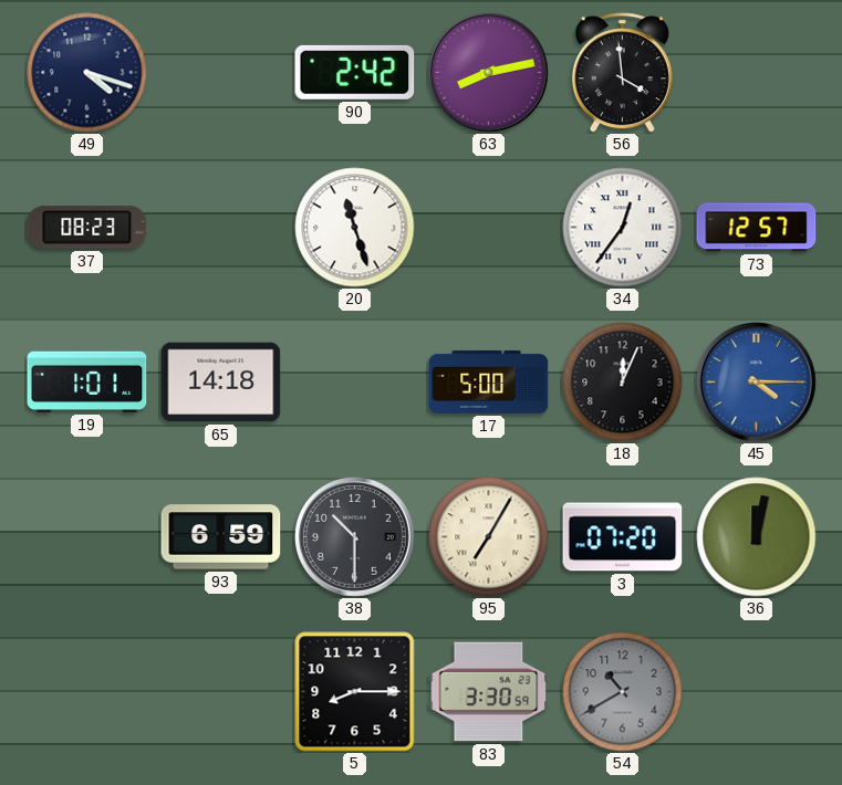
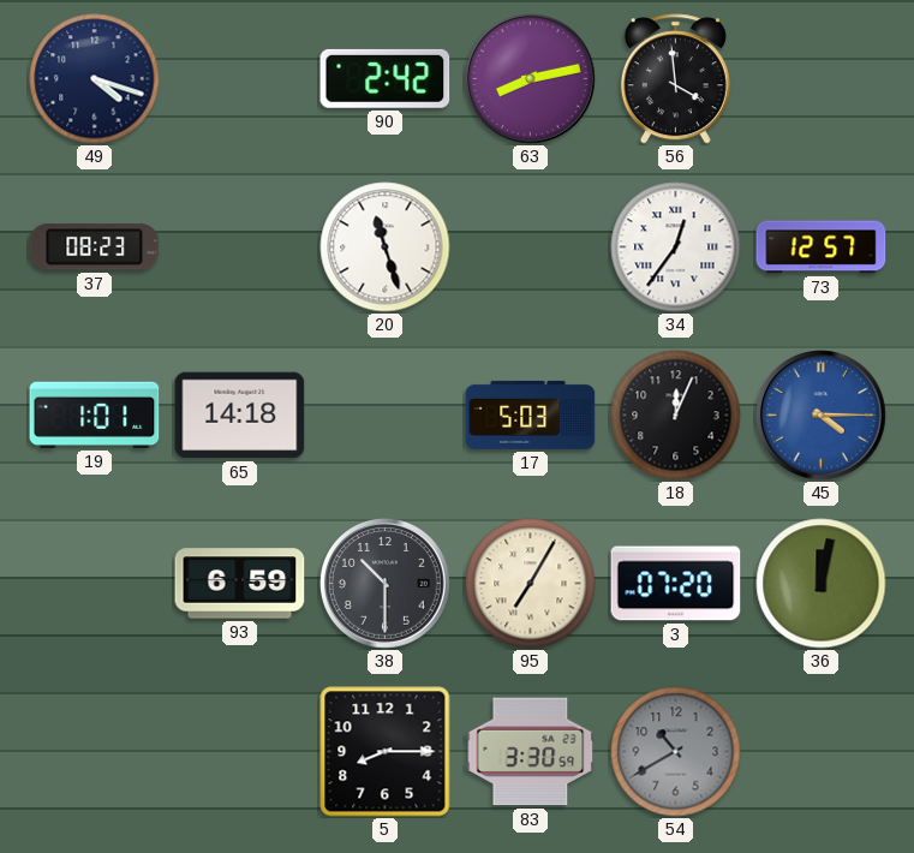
17: 5:00 -> 5:03 (531, 414)
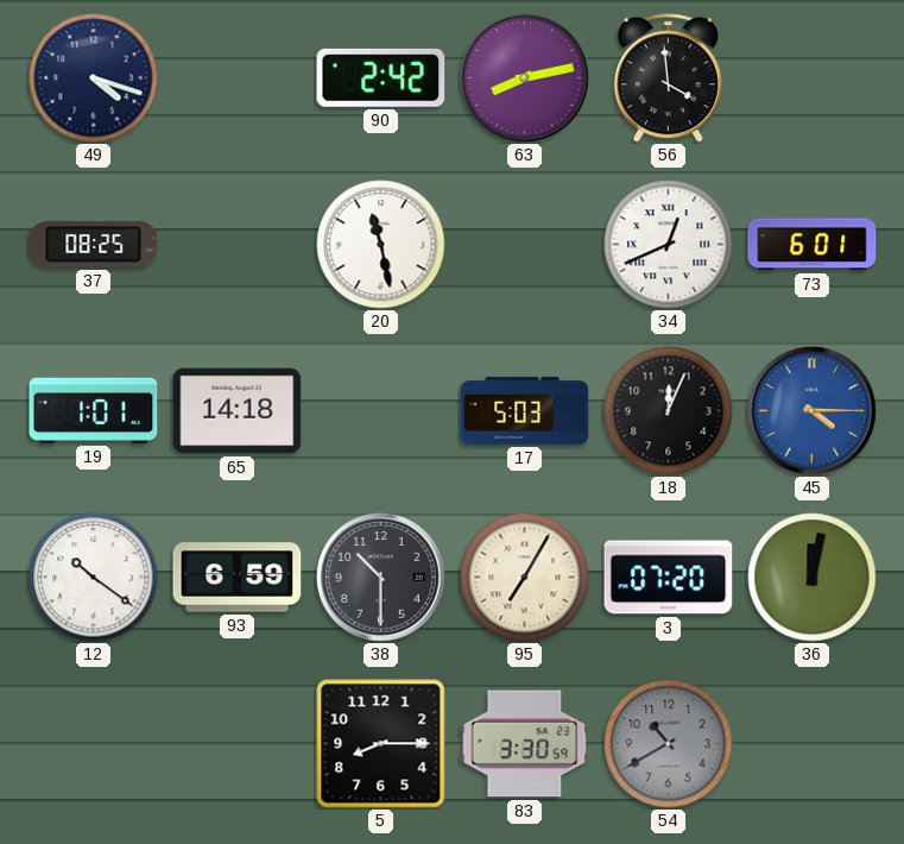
37: 08:23 -> 08:25 (94, 245)
20: 11:27 -> 11:28 (381, 245)
34: 12:36 -> 12:41 (669, 245)
73: 12:57 -> 6:01 (813, 245)
12: none -> 10:21 (94, 578)
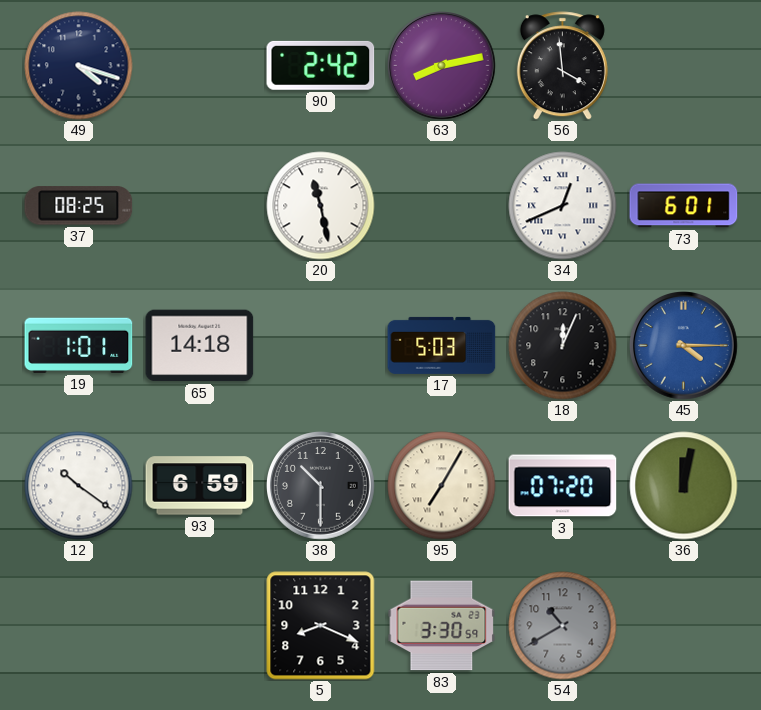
5: 8:15 -> 8:19 (321, 626)
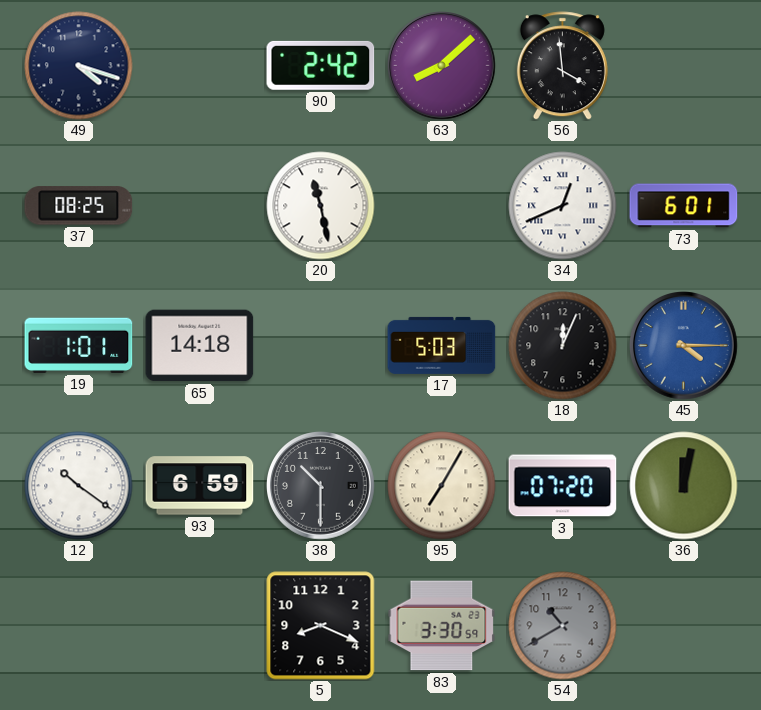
63: 8:13 -> 8:08 (442, 66)
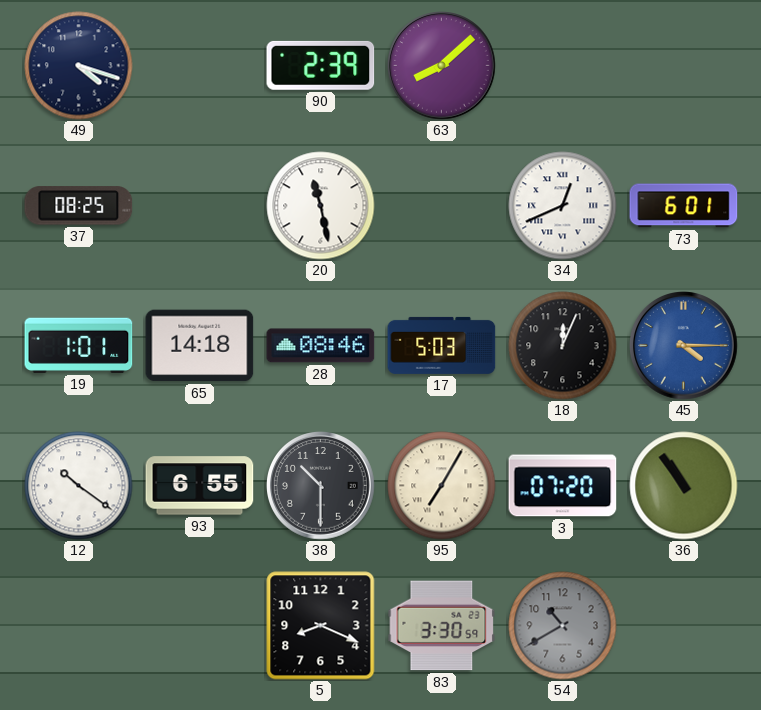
90: 2:42 -> 2:39 (321, 65)
56: 3:59 -> none (562, 66)
28: none -> 08:46 (321, 346)
93: 6:59 -> 6:55 (200, 486)
36: 12:02 -> 10:54 (684, 486)
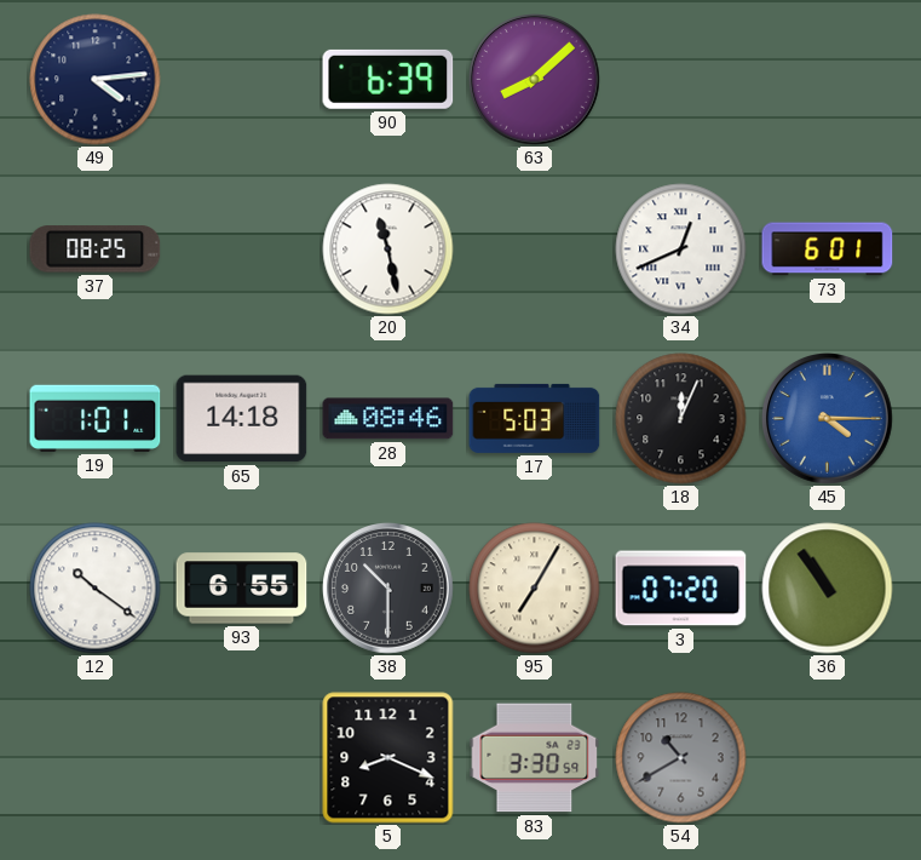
49: 4:18 -> 4:14 (96, 80)
90: 2:39 -> 6:39 (388, 79)
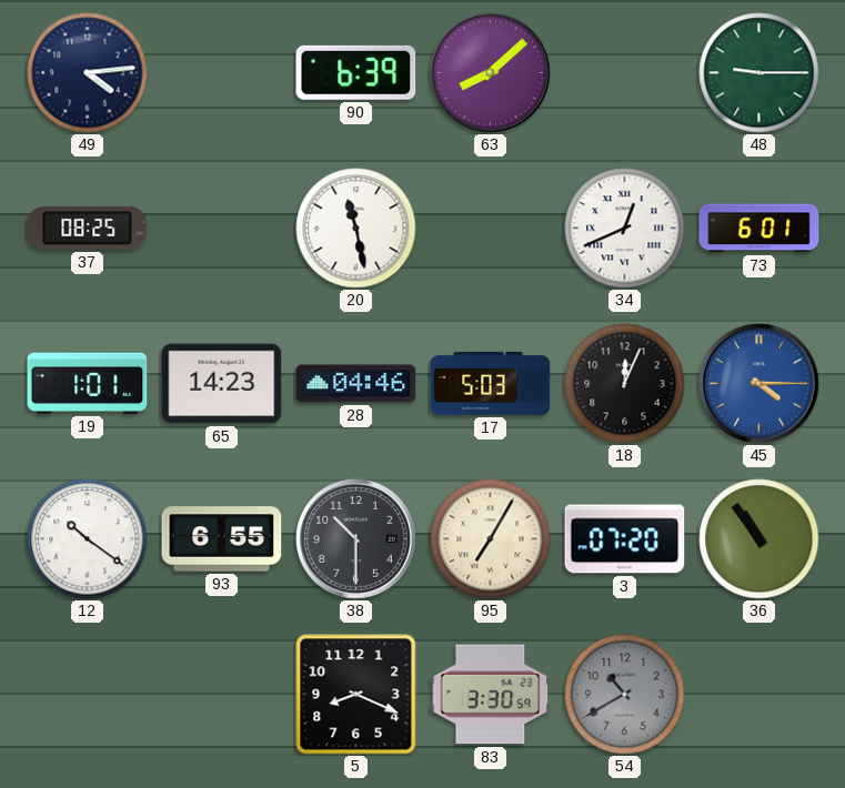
48: none -> 9:15 (760, 73)
65: 14:18 -> 14:23 (222, 384)
28: 08:46 -> 04:46 (356, 384)
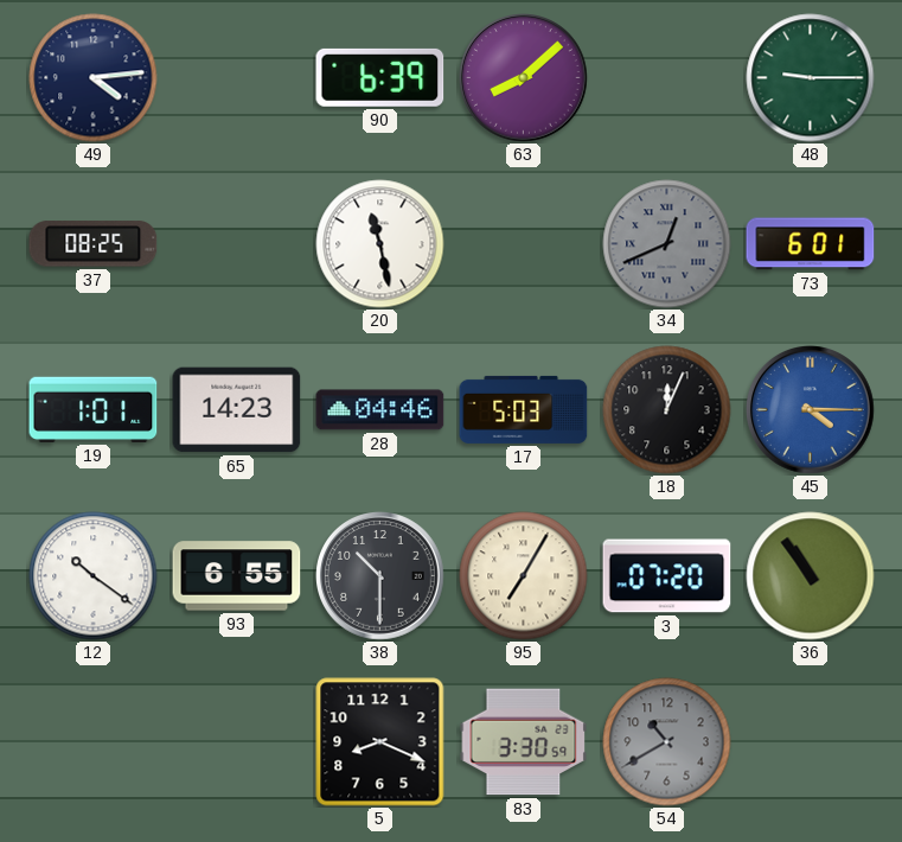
34 dial: white -> grey (667, 244)
